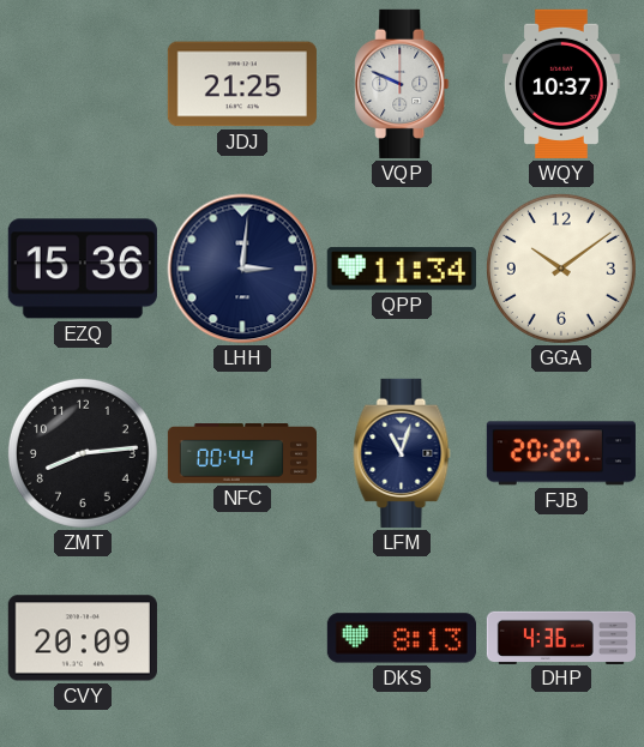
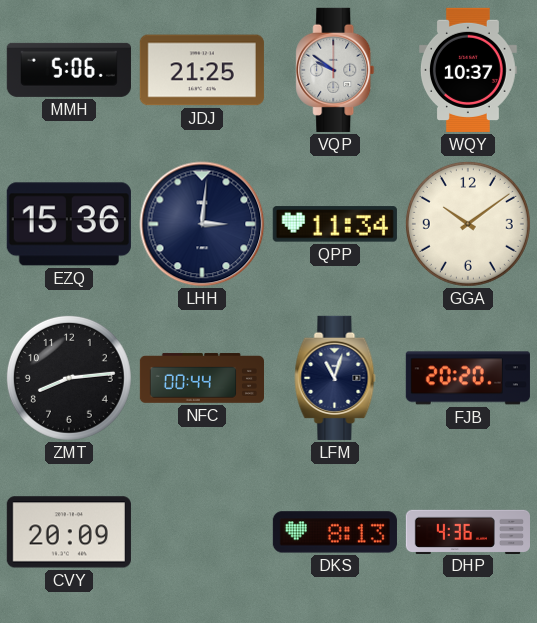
MMH: none -> 5:06 (69, 70)
VQP: 9:49 -> 9:51 (335, 70)
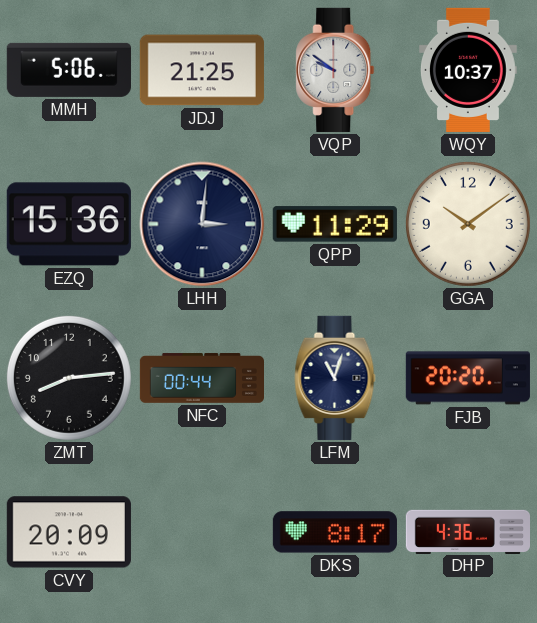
QPP: 11:34 -> 11:29 (335, 224)
DKS: 8:13 -> 8:17 (335, 532)
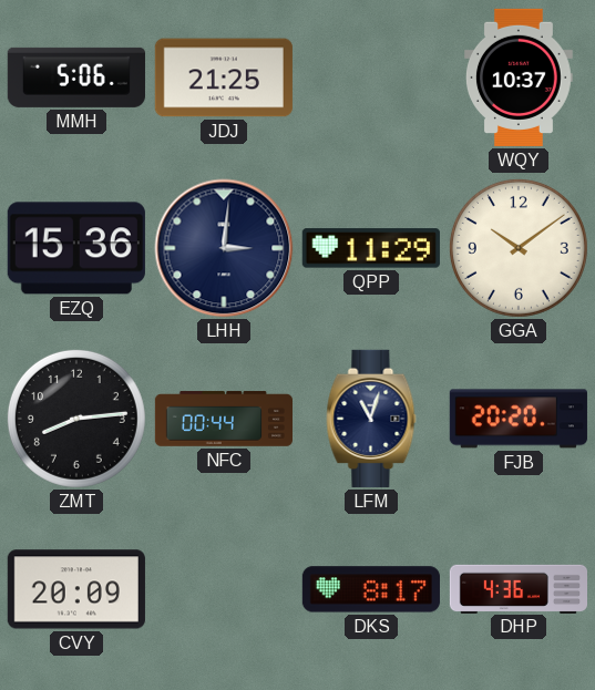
VQP: 9:51 -> none (335, 70)
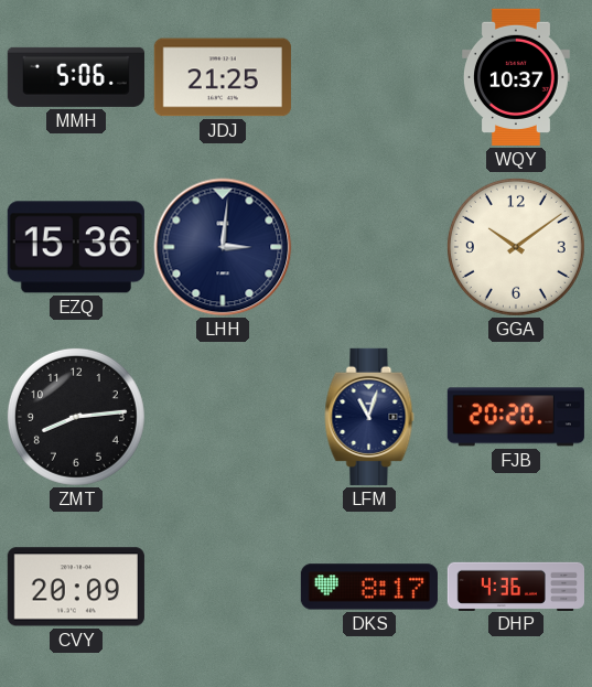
QPP: 11:29 -> none (371, 248)
NFC: 00:44 -> none (223, 419)
